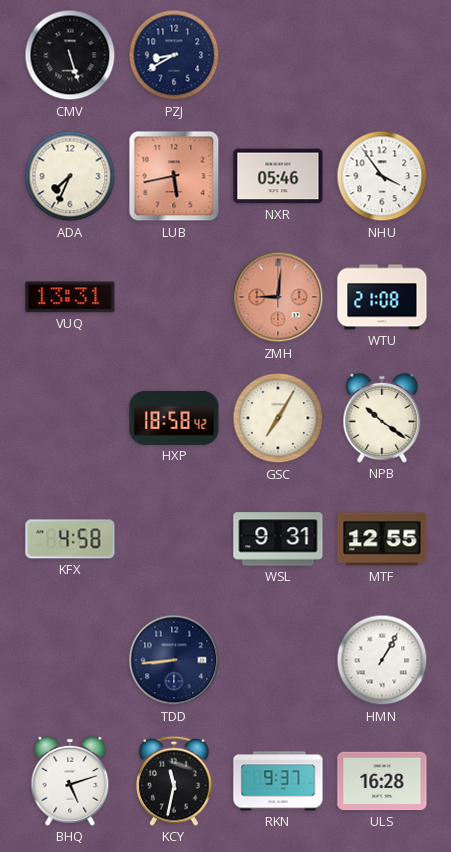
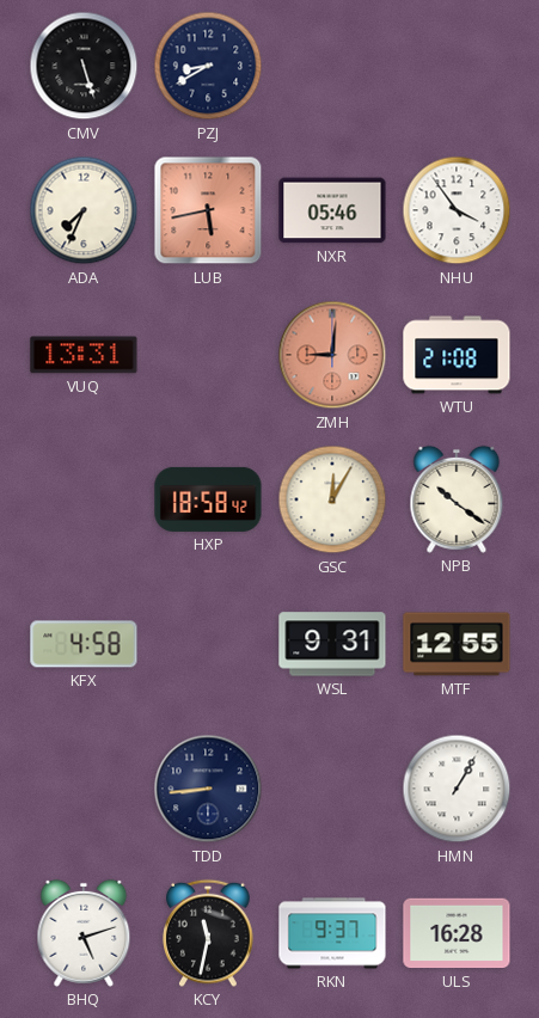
GSC: 7:05 -> 12:05 (332, 499)
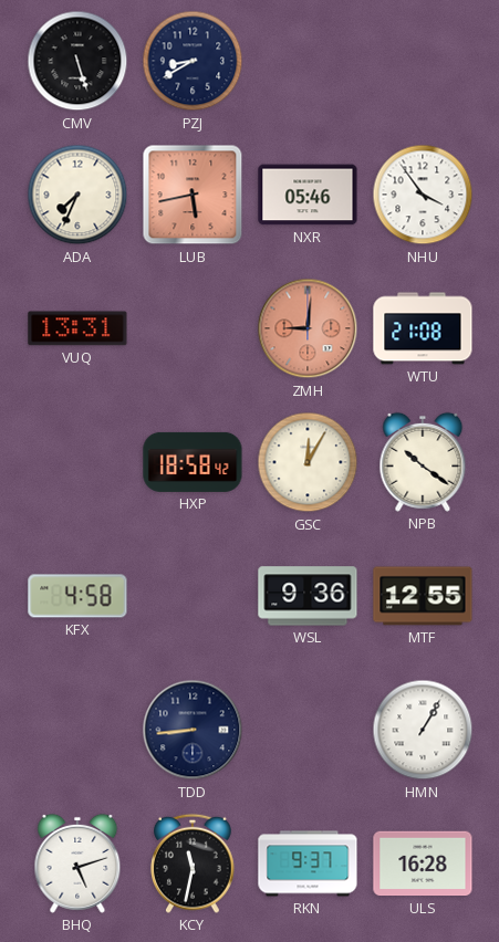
WSL: 9:31 -> 9:36 (308, 596)
